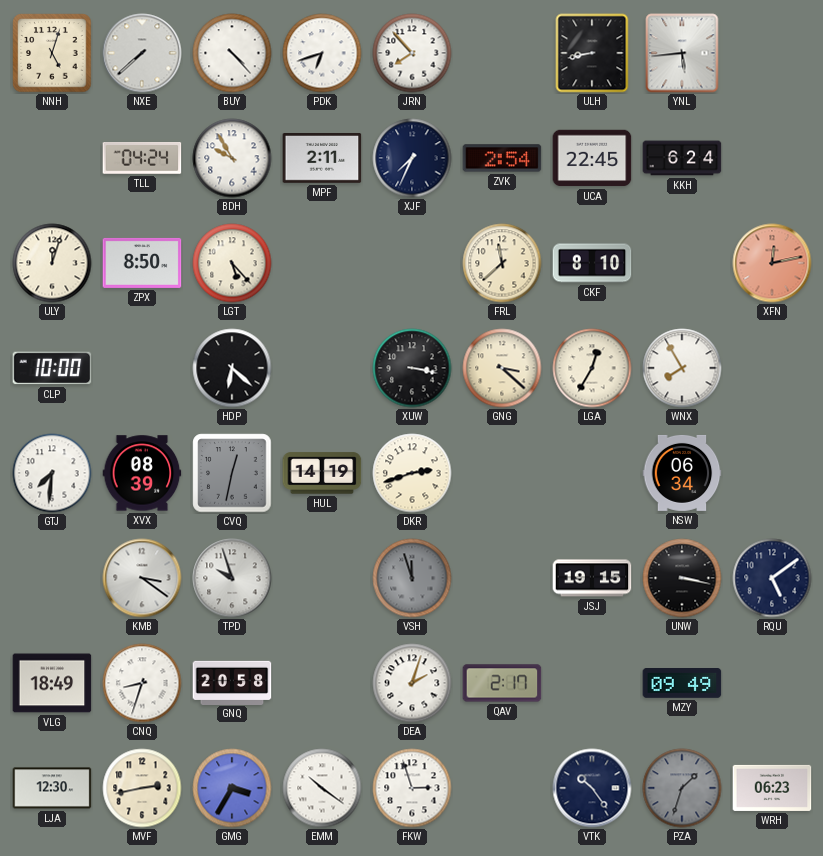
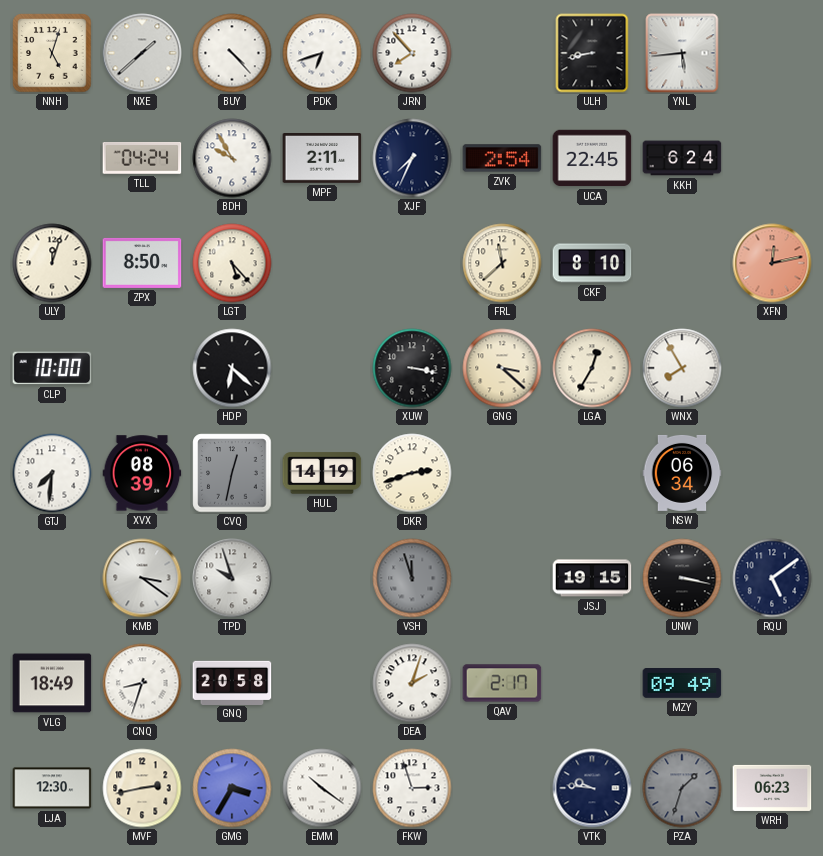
NXE: 7:38 -> 1:38 (142, 53)
VTK: 10:24 -> 9:46 (592, 788)
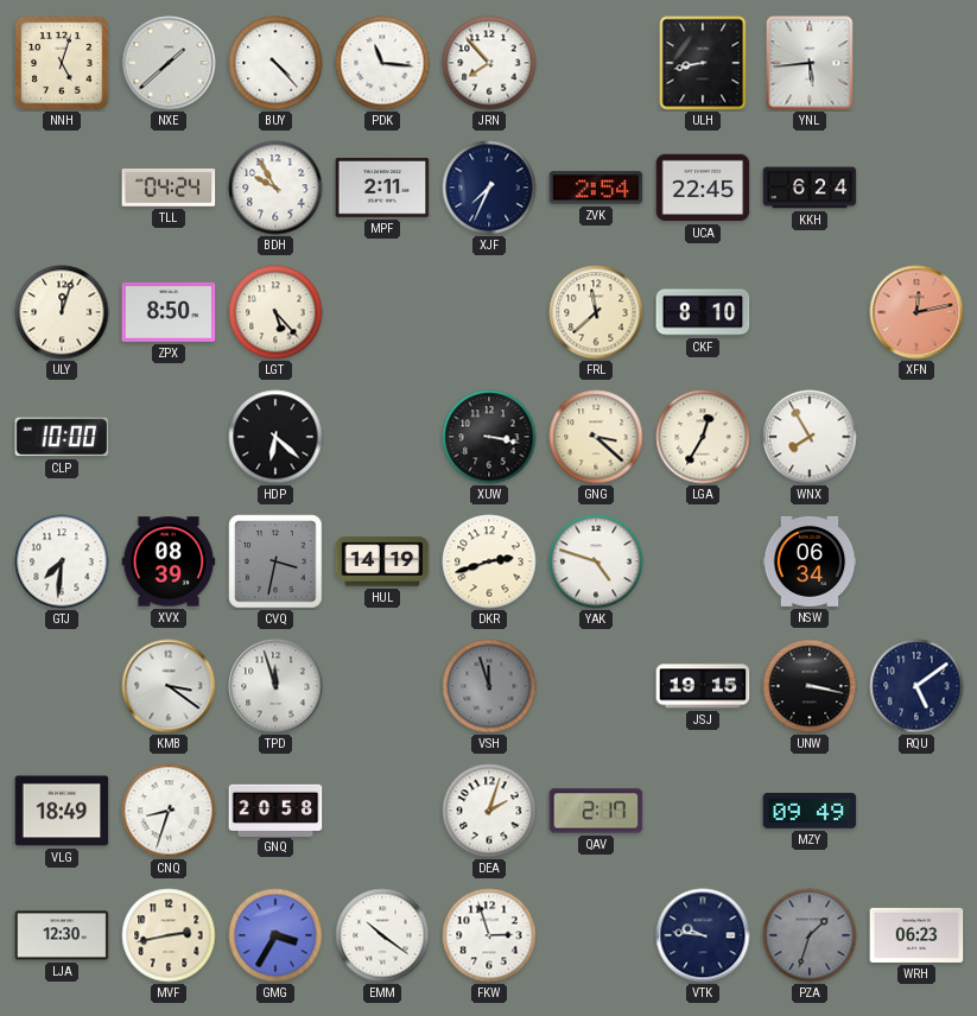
PDK: 6:42 -> 11:16 (382, 63)
CVQ: 12:32 -> 3:32 (275, 561)
YAK: none -> 4:48 (596, 561)
TPD: 9:57 -> 11:57 (275, 686)
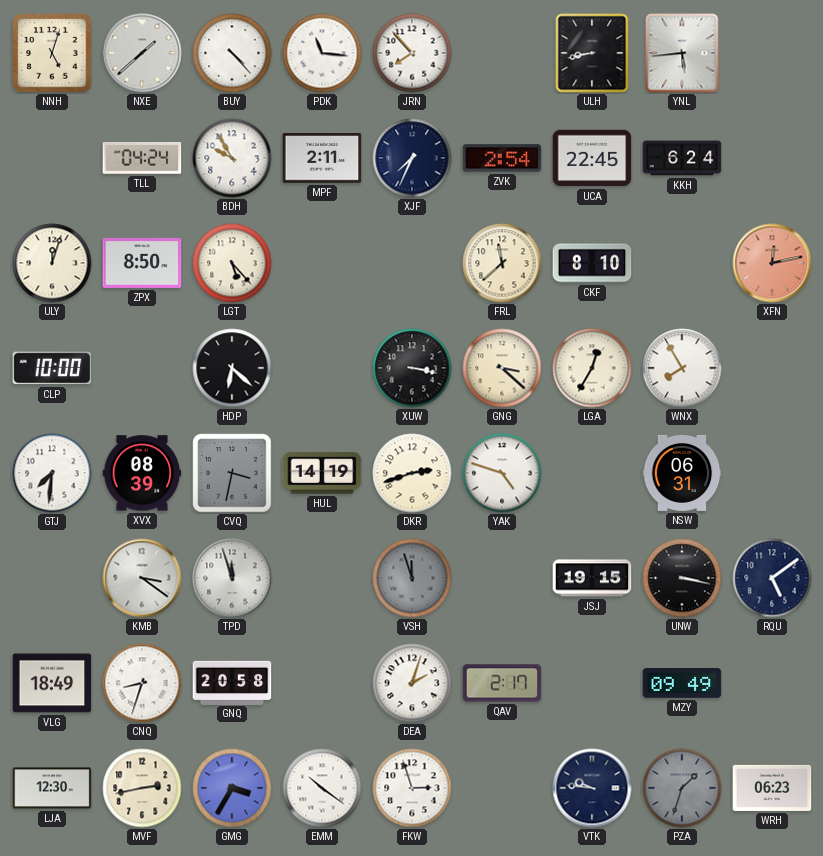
NSW: 06:34 -> 06:31 (682, 473)
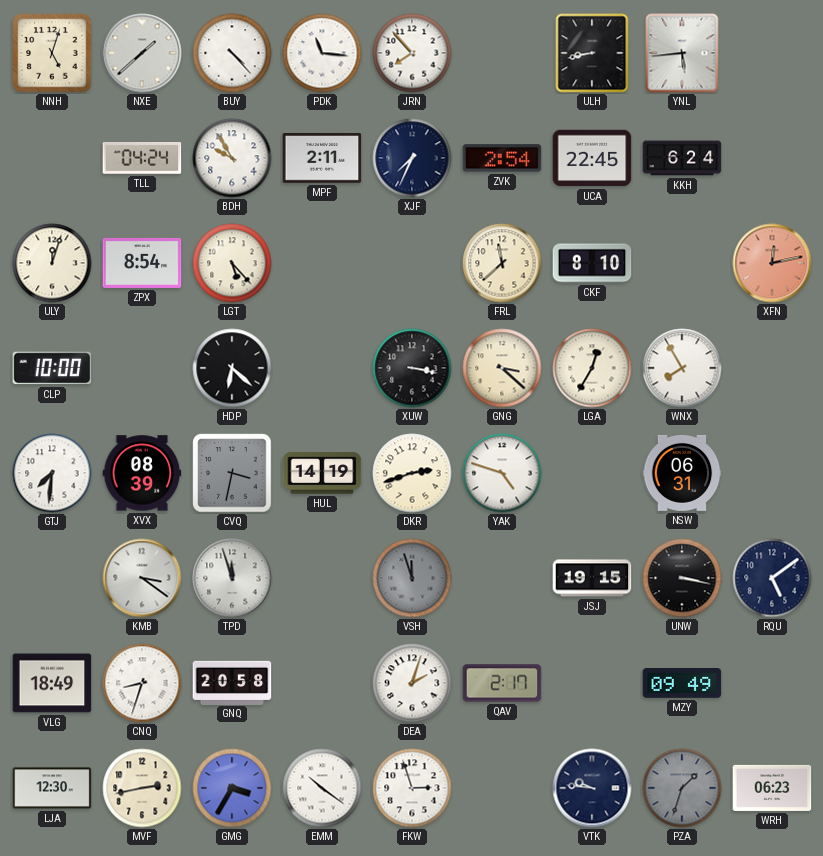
ZPX: 8:50 -> 8:54 (142, 263)
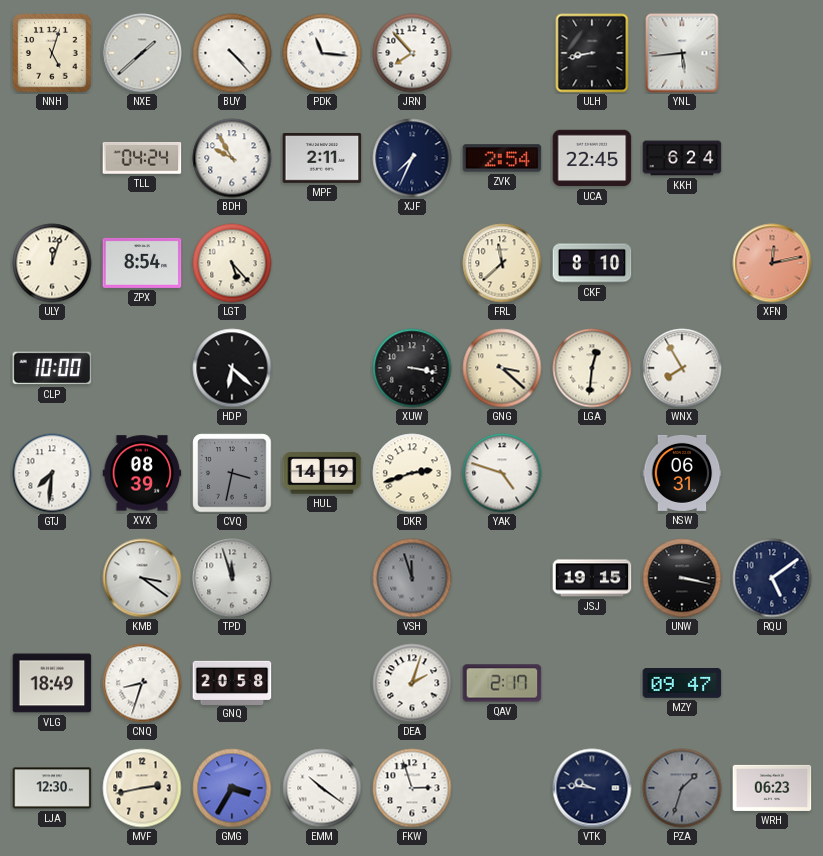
LGA: 12:35 -> 12:31 (592, 368)
MZY: 09:49 -> 09:47 (682, 684)
